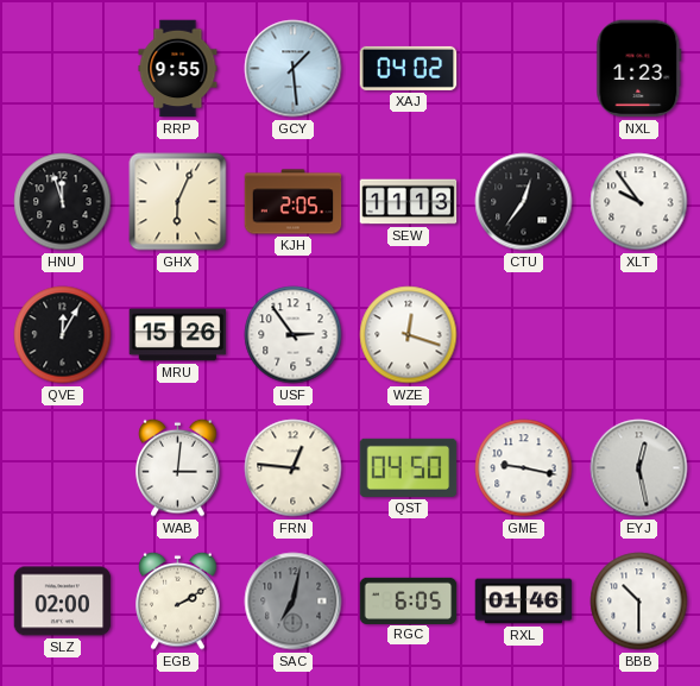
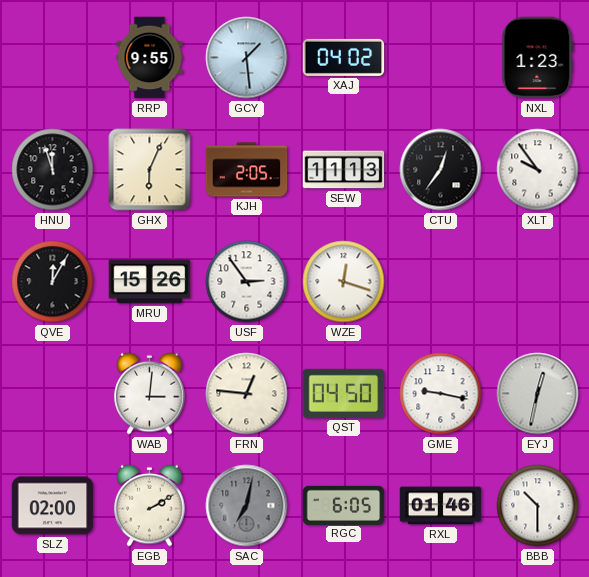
EYJ: 12:28 -> 12:32 (538, 394)
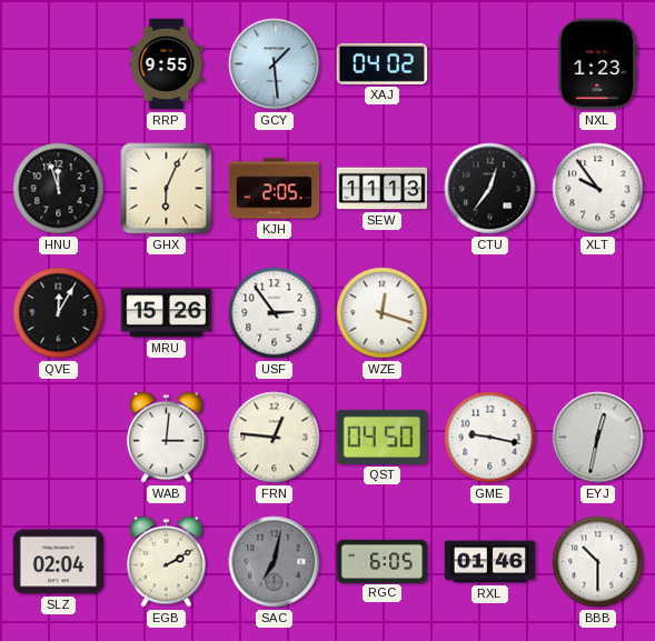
SLZ: 02:00 -> 02:04 (59, 562)
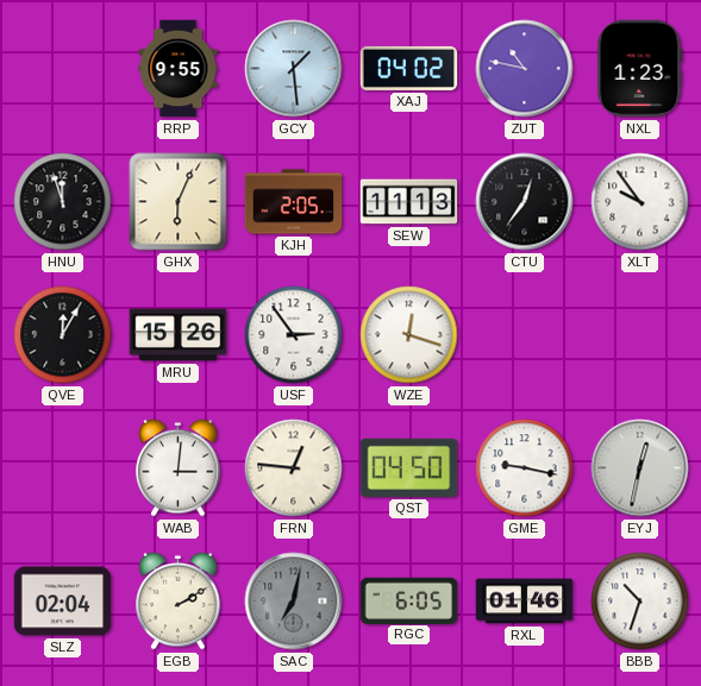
ZUT: none -> 10:47 (525, 69)
BBB: 10:30 -> 10:33 (640, 602)
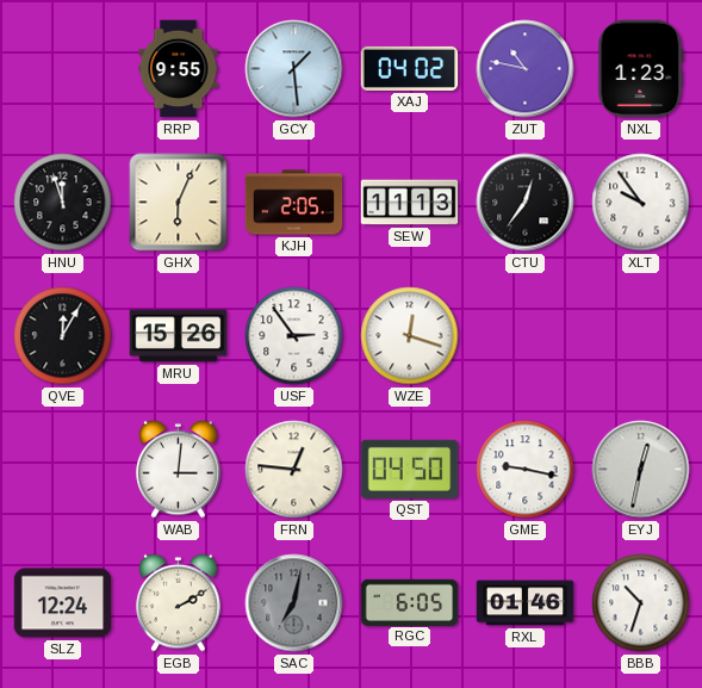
SLZ: 02:04 -> 12:24 (63, 603)
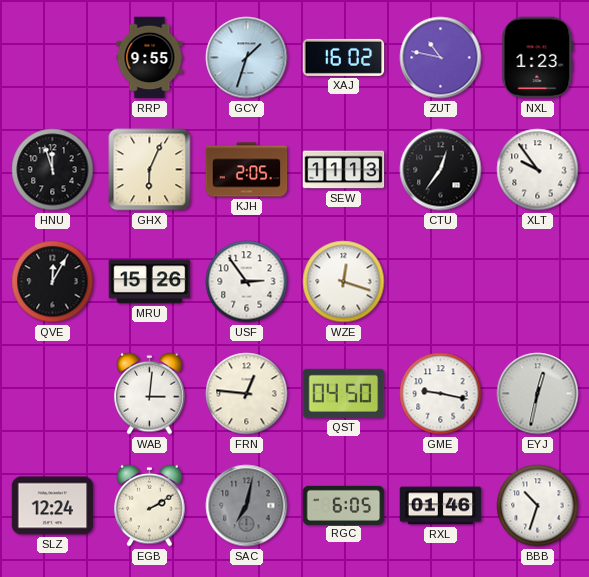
GCY: 1:29 -> 1:33 (247, 58)
XAJ: 04:02 -> 16:02 (344, 57)
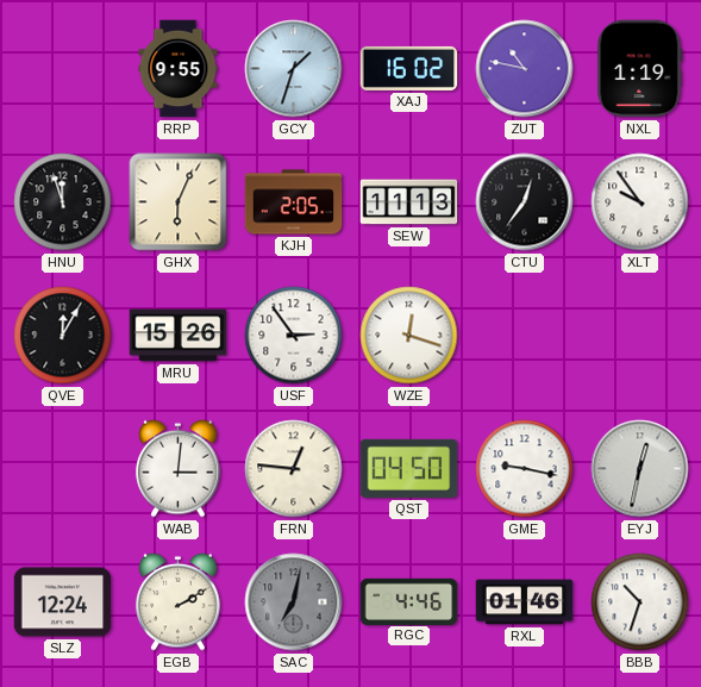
NXL: 1:23 -> 1:19 (640, 69)
RGC: 6:05 -> 4:46 (409, 601)
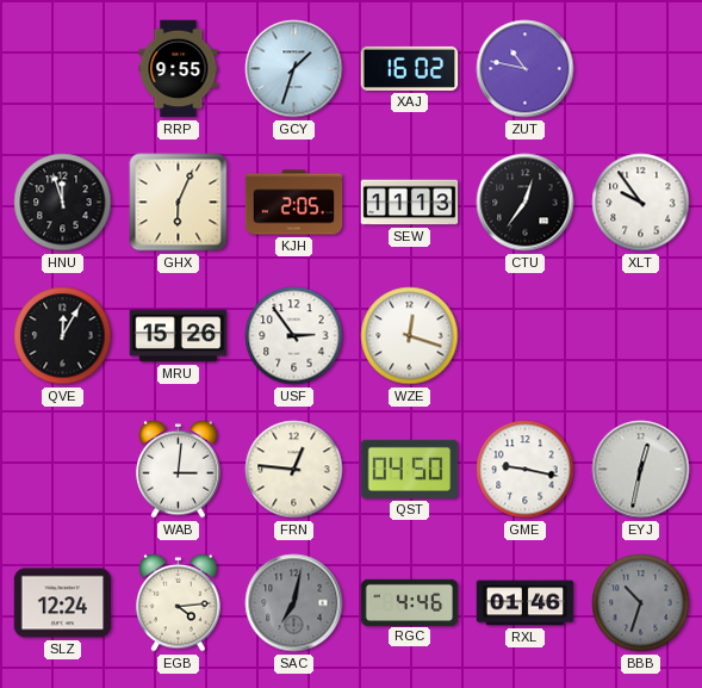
NXL: 1:19 -> none (640, 69)
EGB: 2:10 -> 4:14 (179, 602)
BBB dial: white -> grey (641, 603)
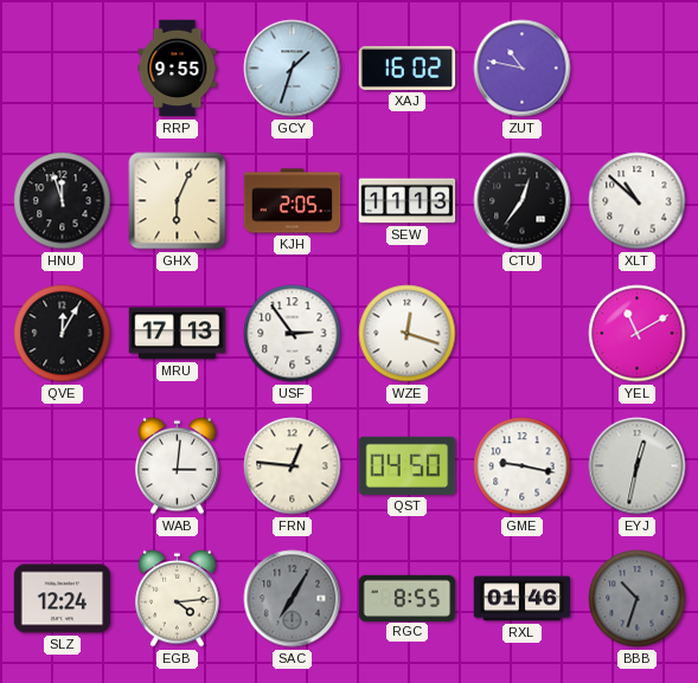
XLT: 9:54 -> 10:52 (638, 201)
MRU: 15:26 -> 17:13 (178, 334)
YEL: none -> 11:10 (638, 334)
SAC: 7:02 -> 7:05 (293, 599)
RGC: 4:46 -> 8:55 (408, 598)
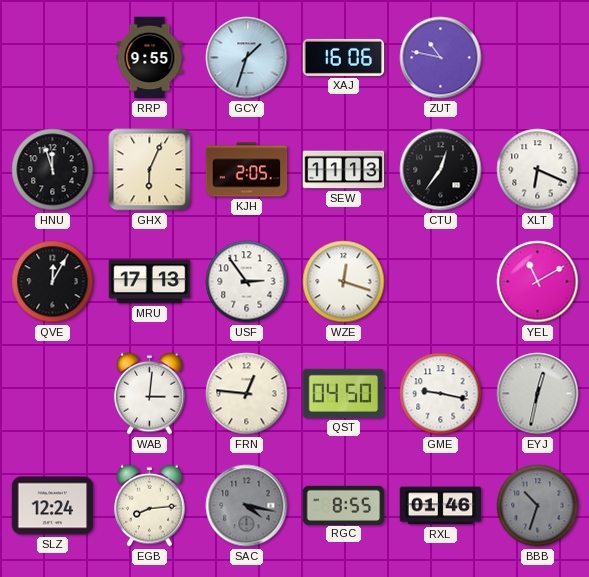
XAJ: 16:02 -> 16:06 (344, 57)
XLT: 10:52 -> 6:19 (538, 170)
EGB: 4:14 -> 8:14 (150, 505)
SAC: 7:05 -> 4:17 (247, 506)
